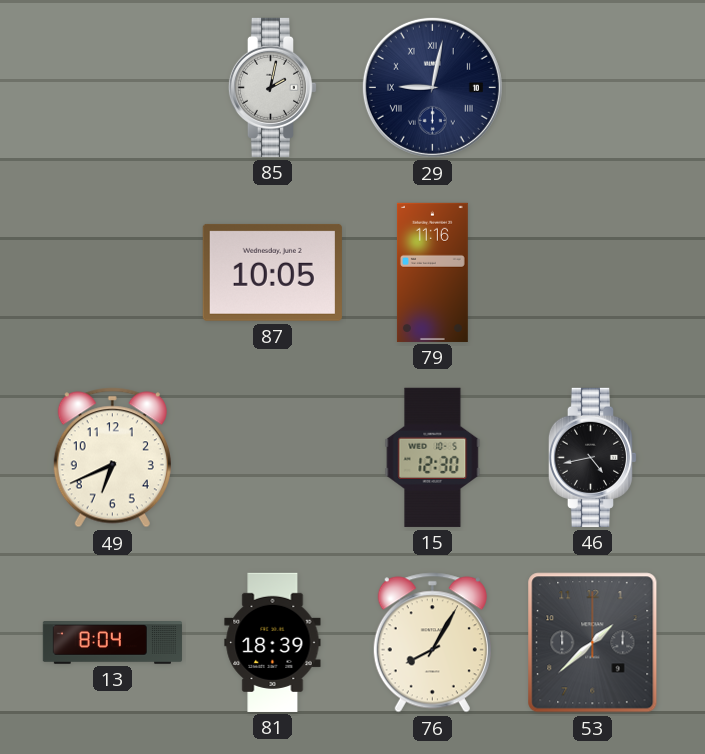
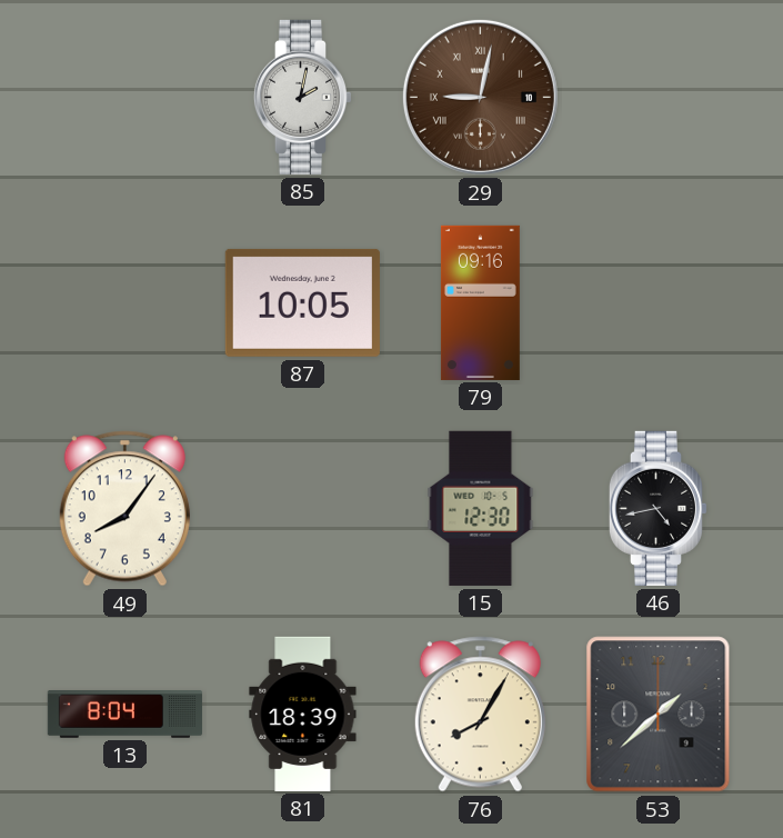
29 dial: navy -> brown (480, 97)
79: 11:16 -> 09:16 (480, 302)
49: 6:41 -> 8:06 (124, 509)
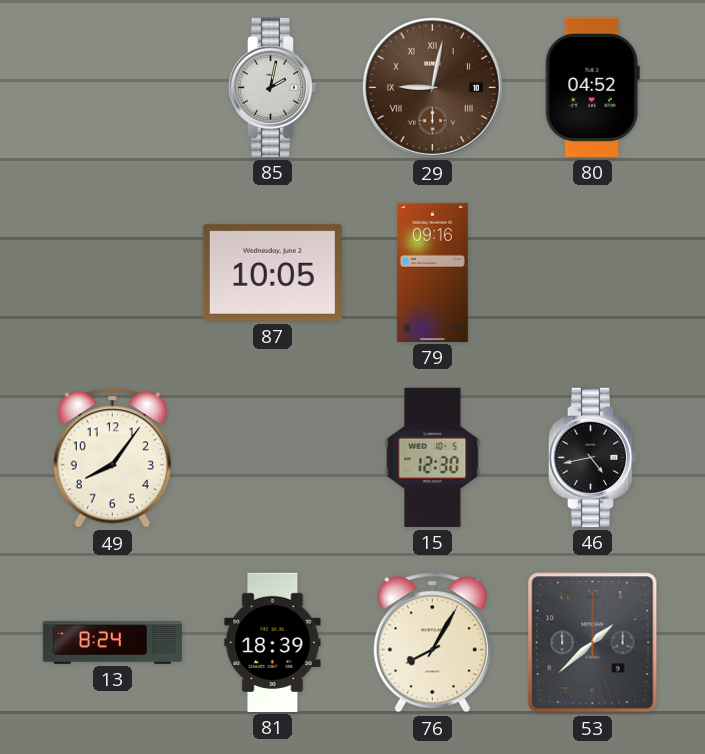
80: none -> 04:52 (592, 87)
13: 8:04 -> 8:24 (112, 643)
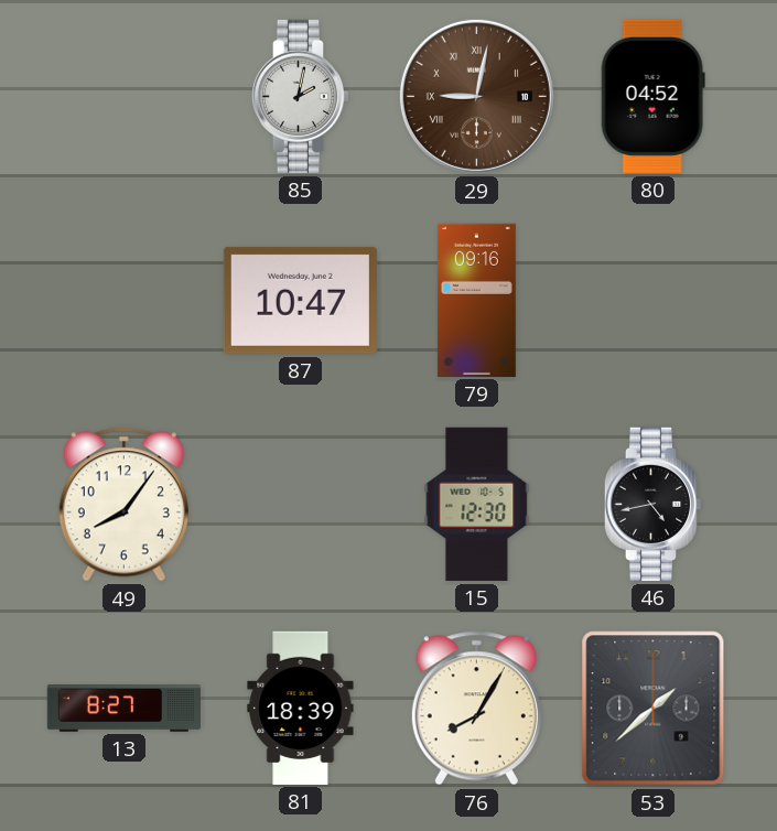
87: 10:05 -> 10:47 (300, 300)
13: 8:24 -> 8:27 (123, 709)
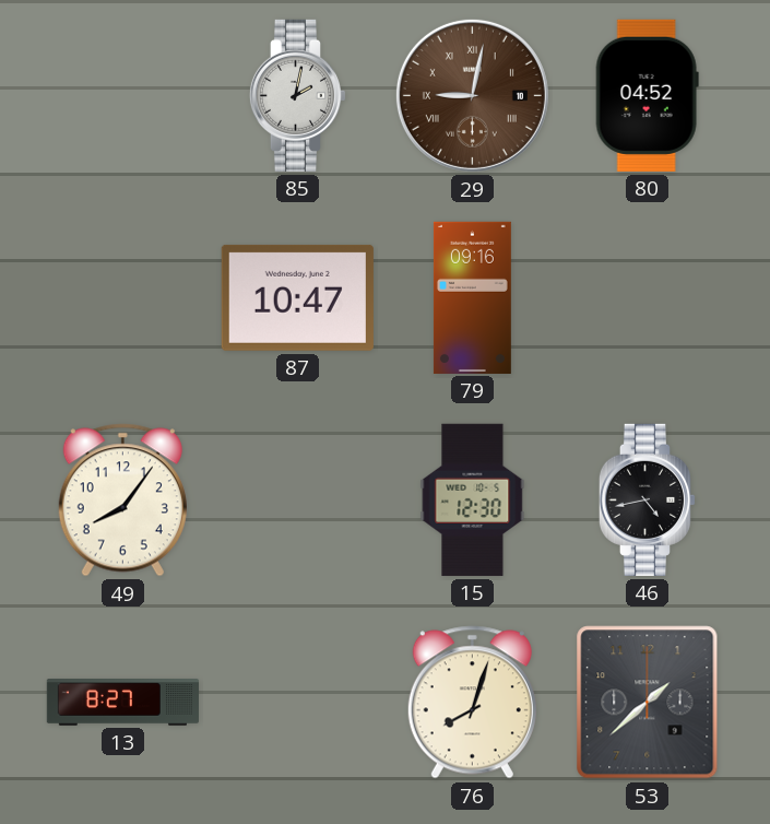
81: 18:39 -> none (301, 708)
76: 8:05 -> 8:03 (472, 703)
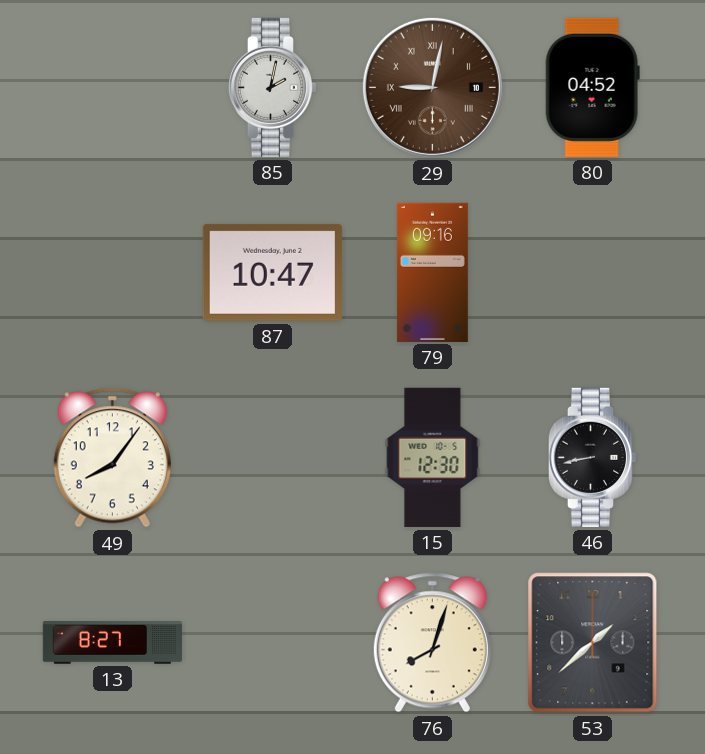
46: 4:43 -> 8:43 (593, 457)
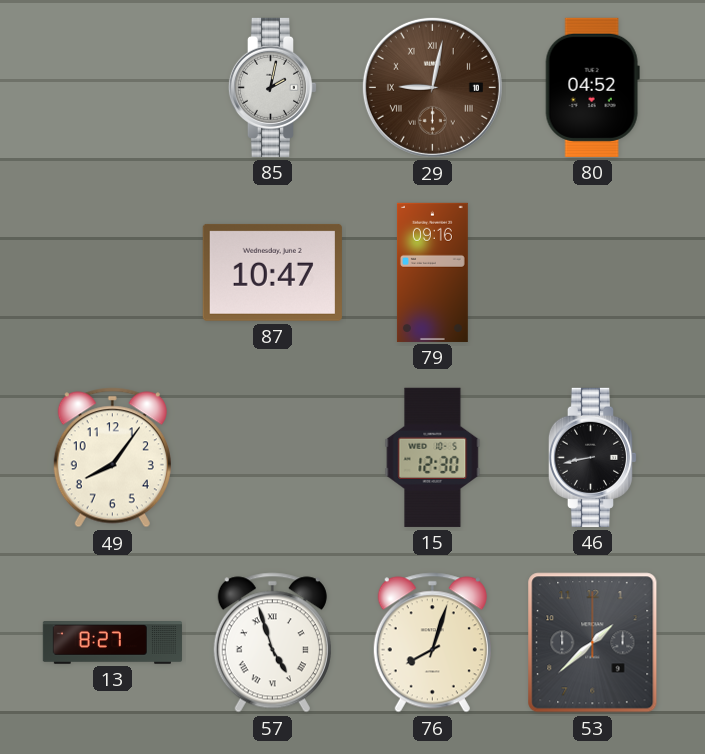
57: none -> 4:57 (272, 643)
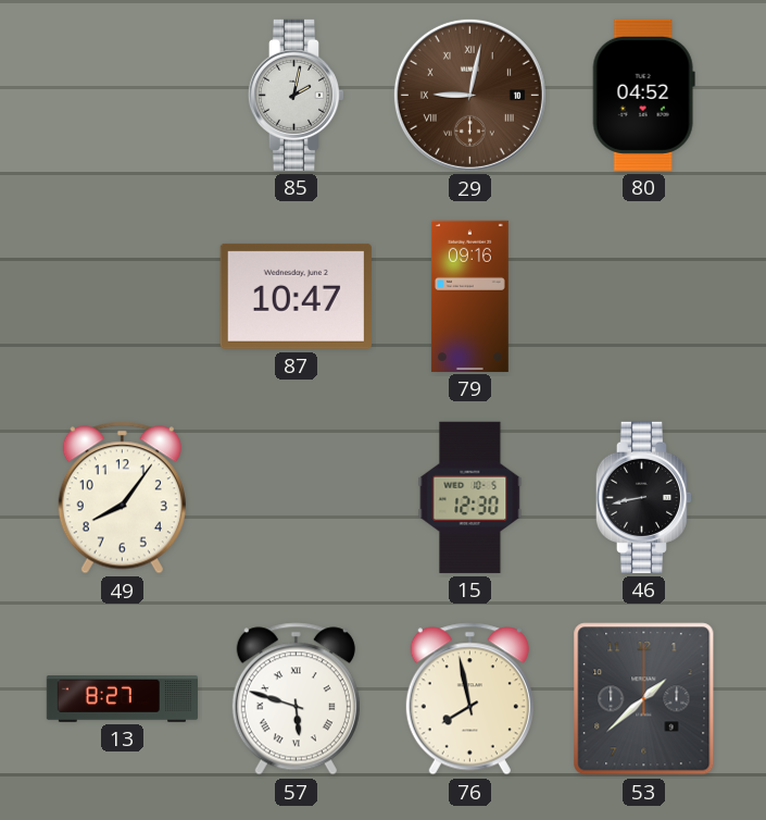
57: 4:57 -> 5:48 (296, 699)
76: 8:03 -> 7:58 (469, 699)
